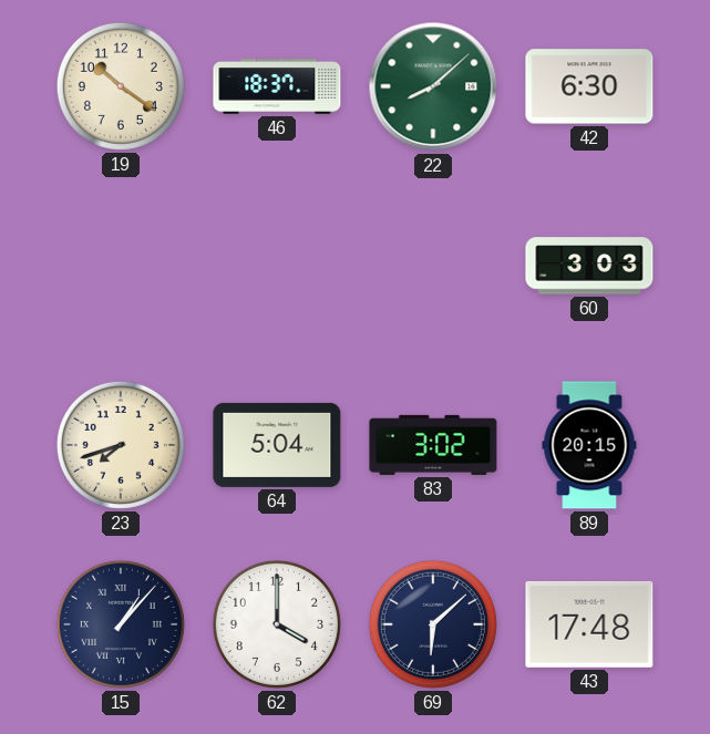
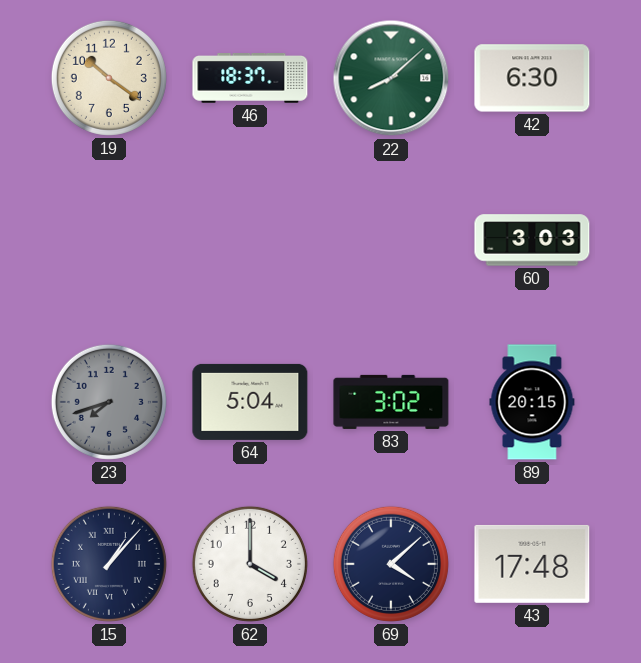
23 dial: cream -> grey (109, 402)
69: 6:08 -> 4:08 (391, 564)
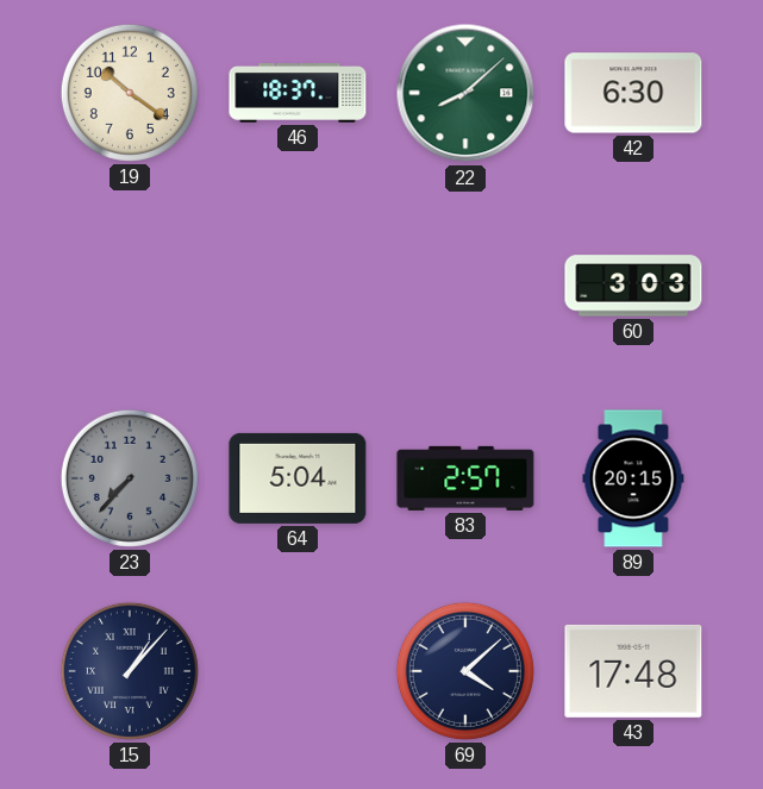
23: 7:42 -> 7:37 (130, 478)
83: 3:02 -> 2:57 (465, 478)
62: 4:00 -> none (250, 564)
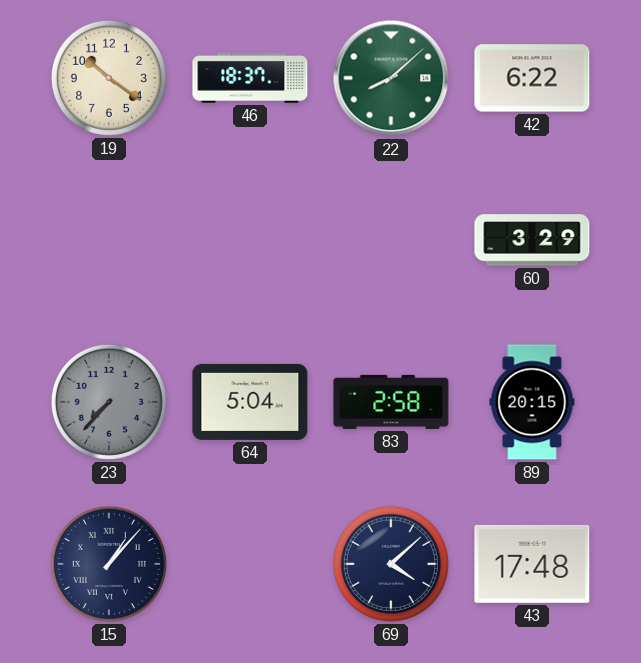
42: 6:30 -> 6:22 (532, 78)
60: 3:03 -> 3:29 (532, 240)
83: 2:57 -> 2:58 (391, 402)
